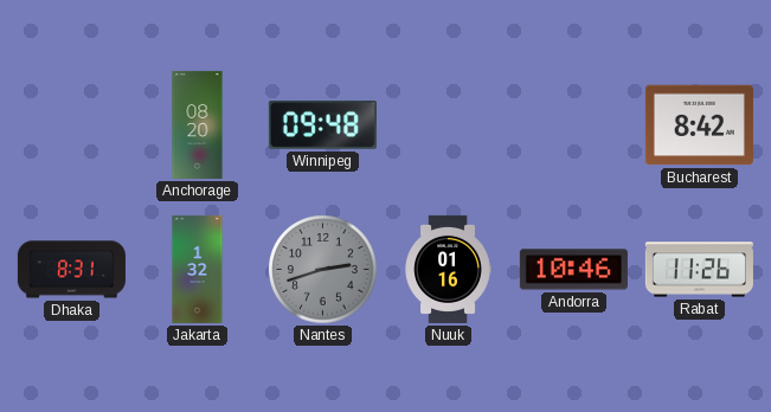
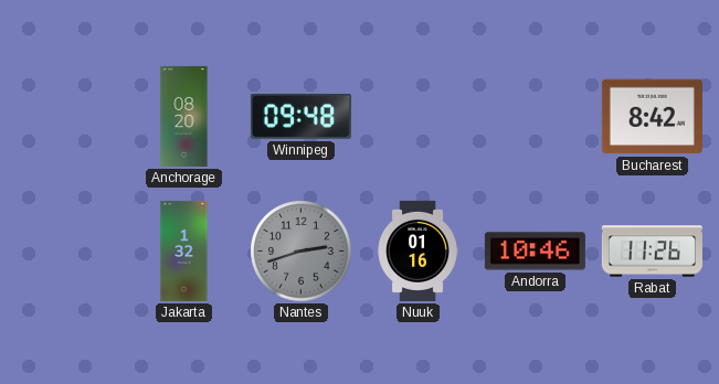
Dhaka: 8:31 -> none (71, 270)
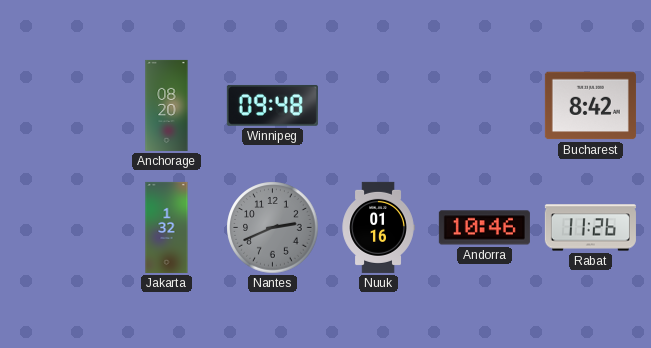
Nantes: 2:42 -> 2:41 (273, 228)
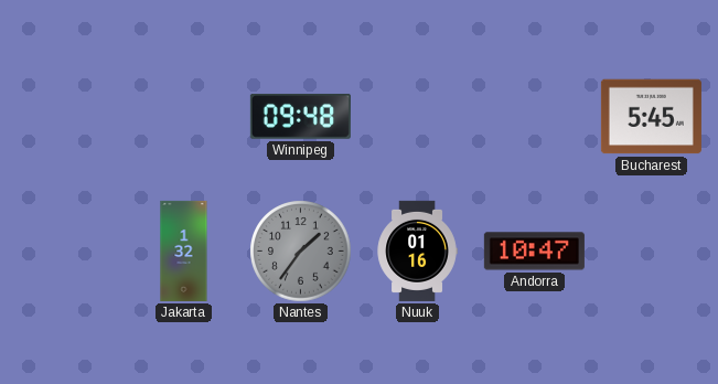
Anchorage: 08:20 -> none (167, 105)
Bucharest: 8:42 -> 5:45 (651, 117)
Nantes: 2:41 -> 1:36 (301, 252)
Andorra: 10:46 -> 10:47 (534, 252)
Rabat: 11:26 -> none (590, 228)
